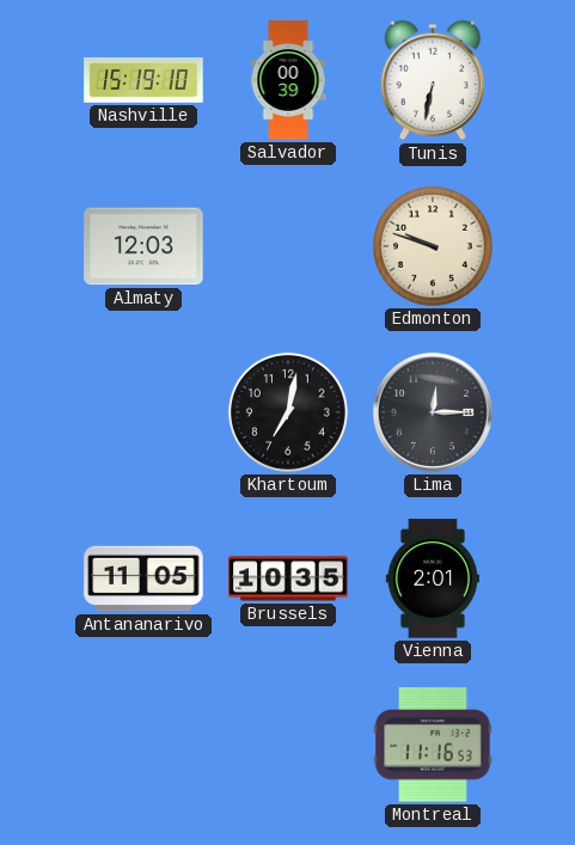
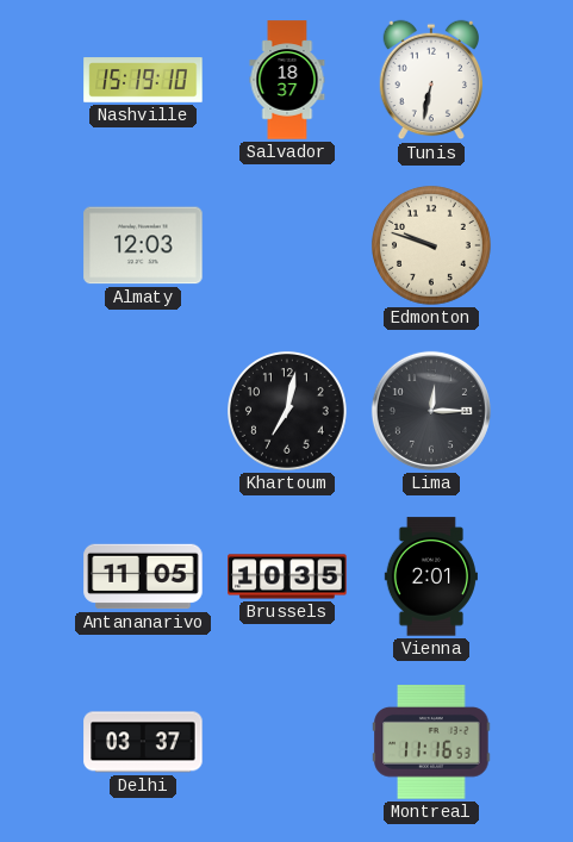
Salvador: 00:39 -> 18:37 (287, 80)
Delhi: none -> 03:37 (143, 742)
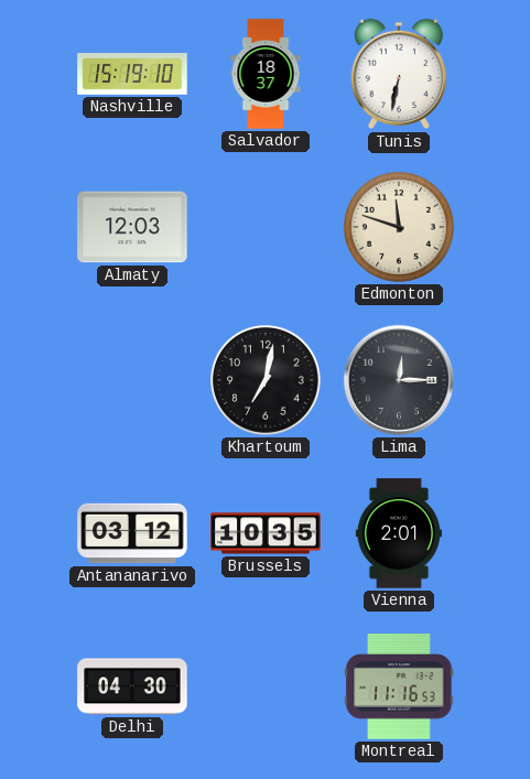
Edmonton: 9:48 -> 11:48 (400, 228)
Antananarivo: 11:05 -> 03:12 (132, 533)
Delhi: 03:37 -> 04:30 (132, 686)
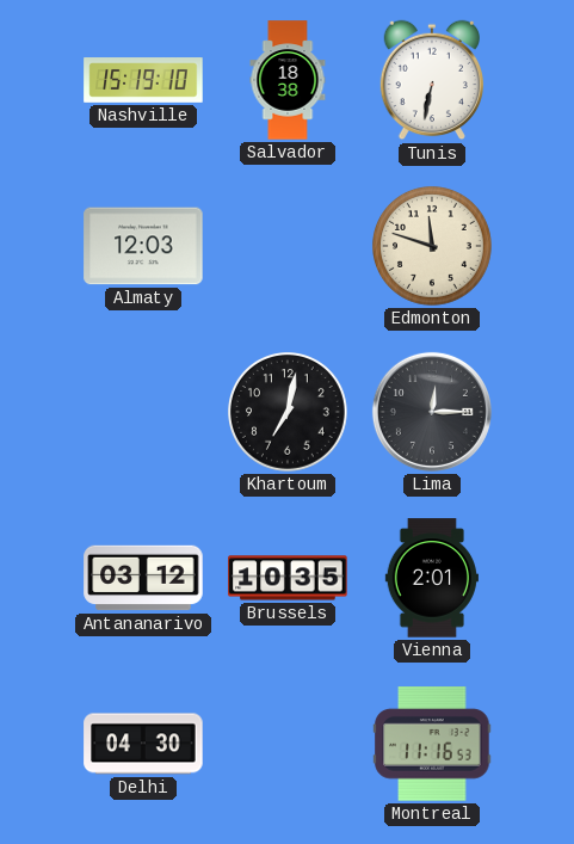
Salvador: 18:37 -> 18:38 (288, 80)
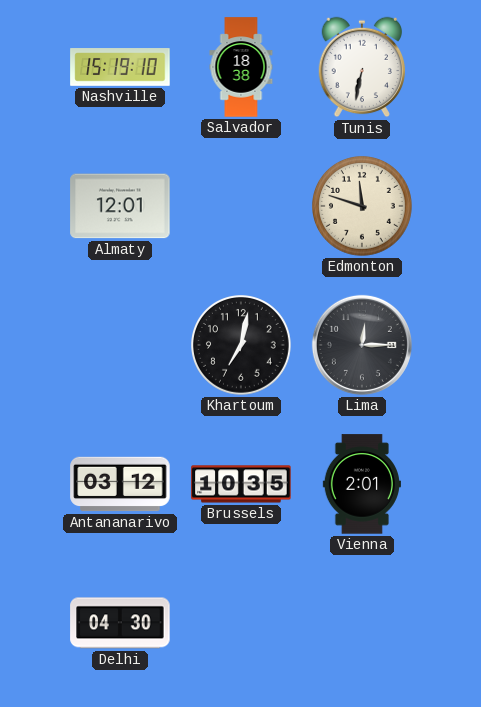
Almaty: 12:03 -> 12:01 (120, 206)
Montreal: 11:16 -> none (432, 744)
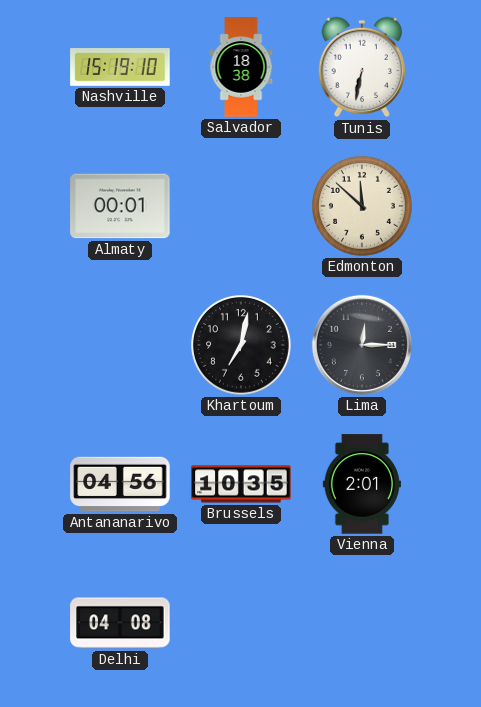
Almaty: 12:01 -> 00:01 (120, 206)
Edmonton: 11:48 -> 11:52 (363, 207)
Antananarivo: 03:12 -> 04:56 (120, 484)
Delhi: 04:30 -> 04:08 (120, 623)
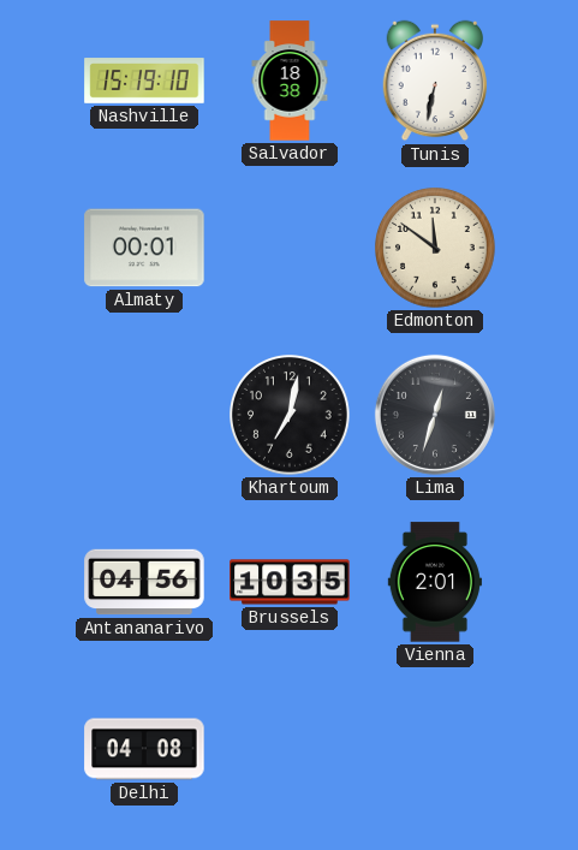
Edmonton: 11:52 -> 11:51 (436, 249)
Lima: 12:15 -> 12:33 (435, 415)
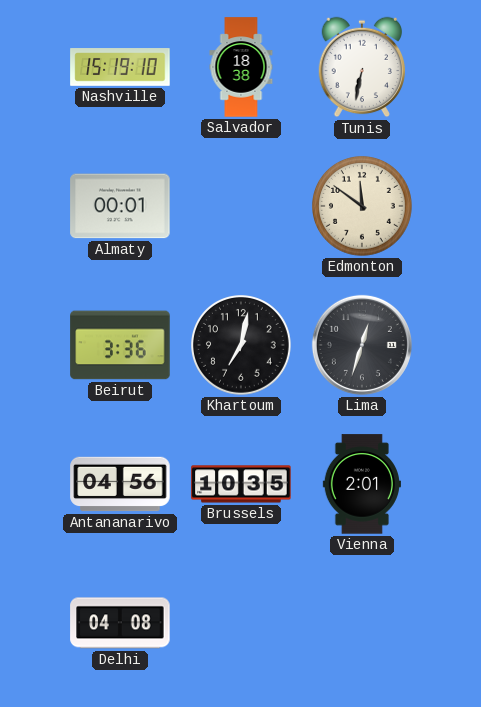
Beirut: none -> 3:36 (120, 345)
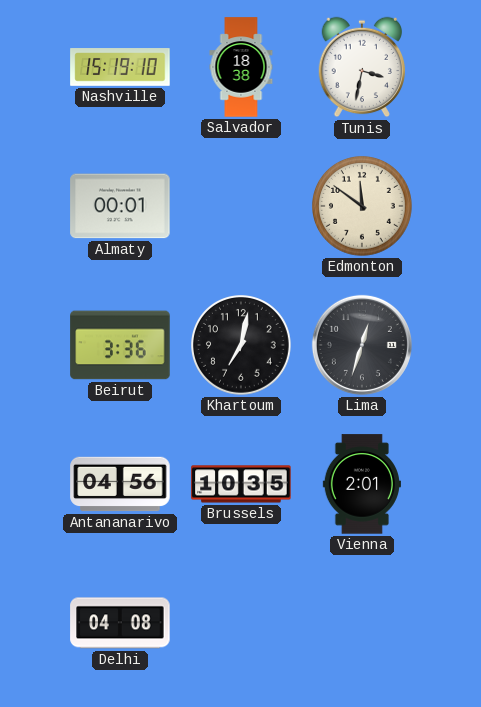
Tunis: 6:32 -> 3:32 (361, 67)
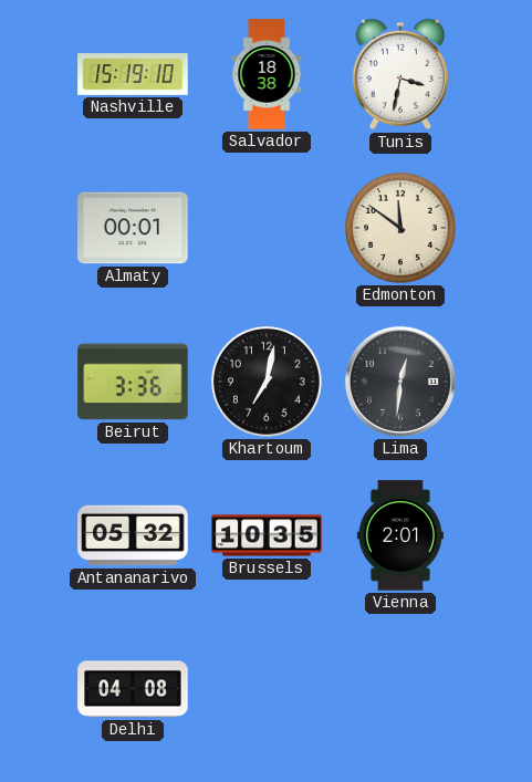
Lima: 12:33 -> 12:31 (400, 382)
Antananarivo: 04:56 -> 05:32 (133, 535)
